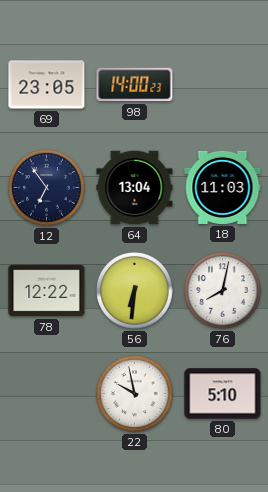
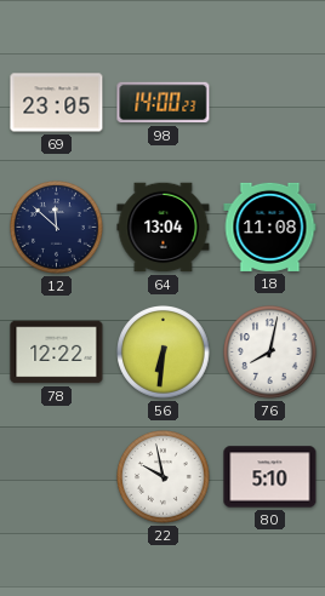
12: 6:54 -> 11:52 (57, 228)
18: 11:03 -> 11:08 (270, 227)
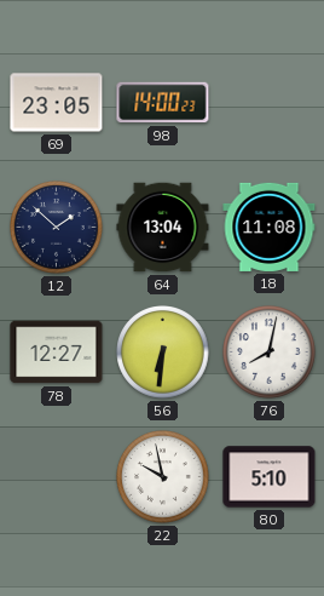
12: 11:52 -> 1:52 (57, 228)
78: 12:22 -> 12:27 (57, 353)
